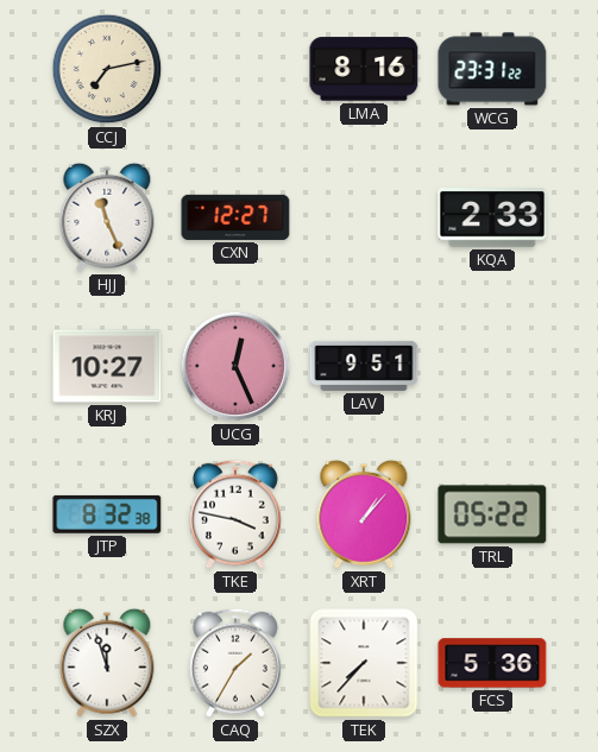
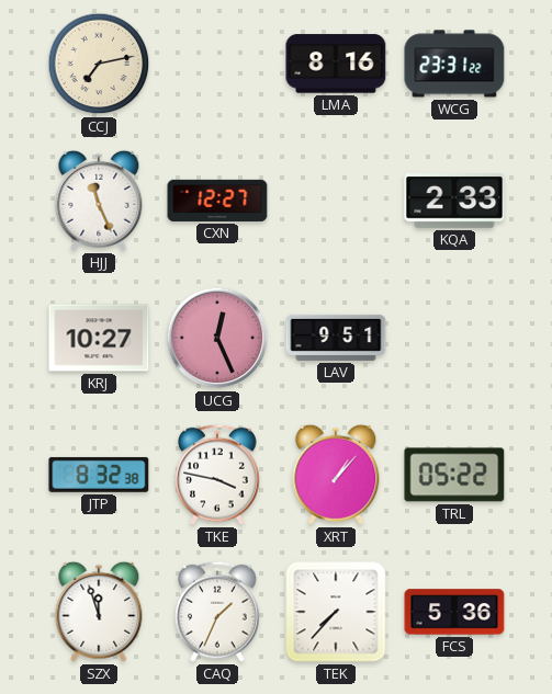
CAQ: 1:35 -> 1:34 (217, 612)
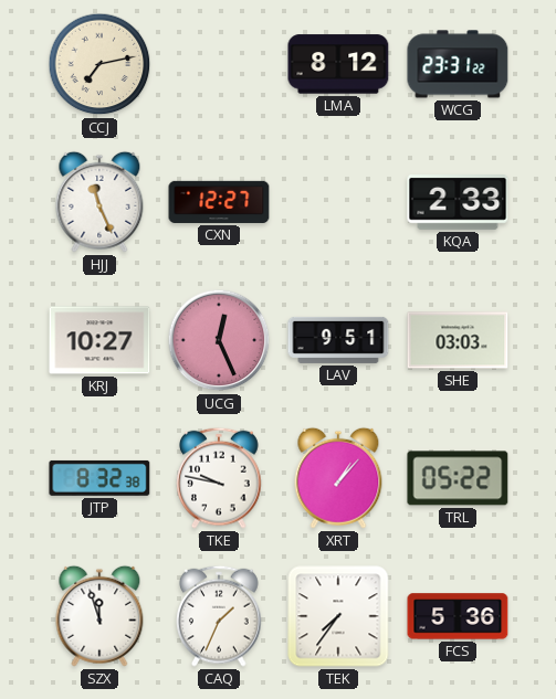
LMA: 8:16 -> 8:12 (338, 64)
SHE: none -> 03:03 (458, 340)
TKE: 3:47 -> 9:47 (219, 478)
TEK: 7:37 -> 7:36 (338, 616)
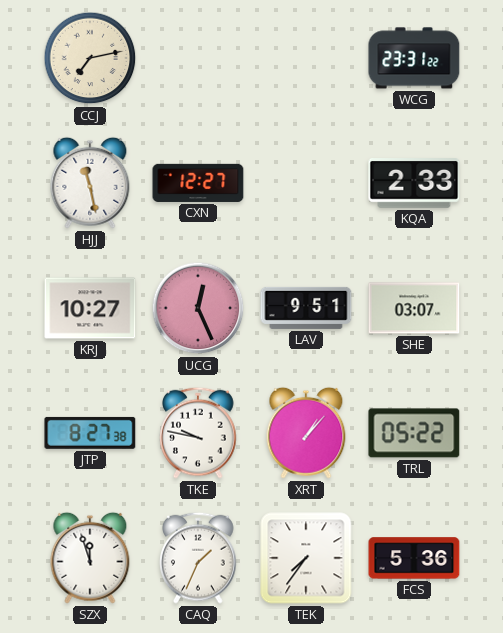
LMA: 8:12 -> none (338, 64)
HJJ: 11:26 -> 11:28 (90, 183)
SHE: 03:03 -> 03:07 (414, 308)
JTP: 8:32 -> 8:27 (90, 433)
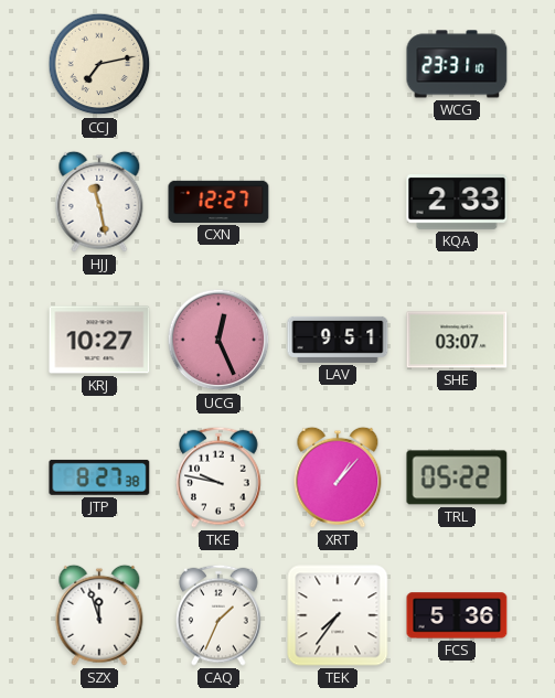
WCG: 23:31:22 -> 23:31:10 (457, 64)
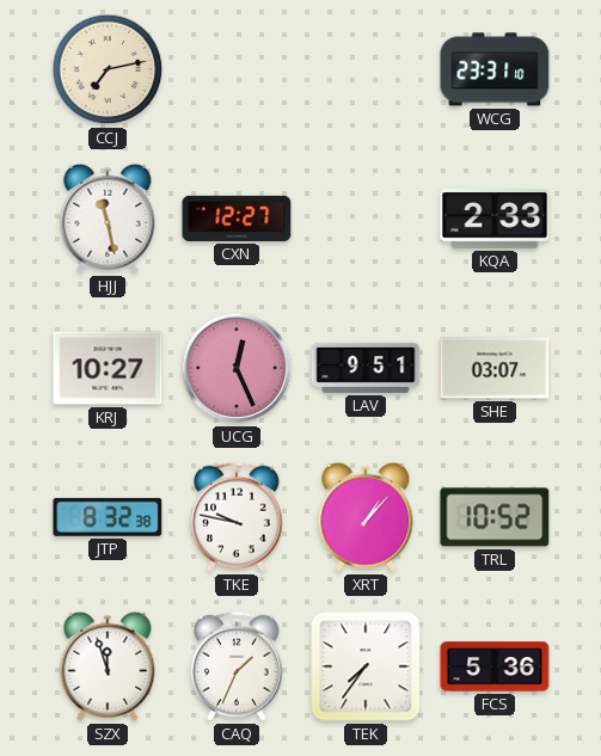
JTP: 8:27 -> 8:32 (108, 517)
TRL: 05:22 -> 10:52 (495, 517)
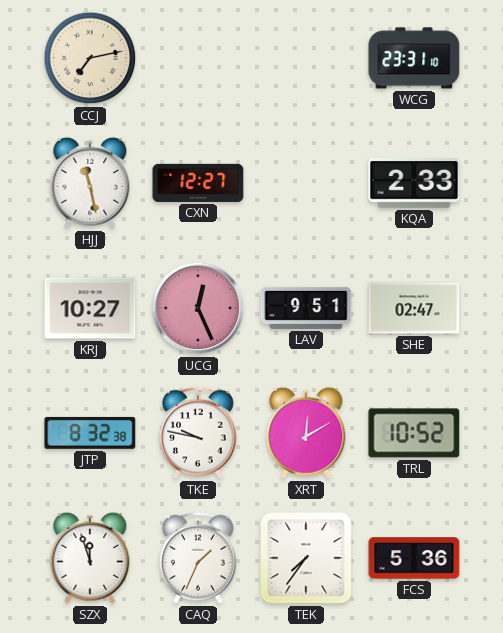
SHE: 03:07 -> 02:47 (414, 308)
XRT: 1:07 -> 12:10 (306, 433)
